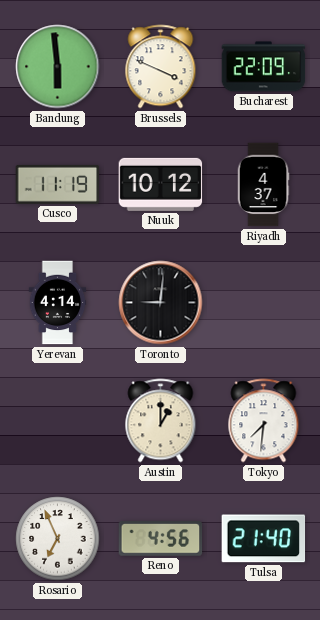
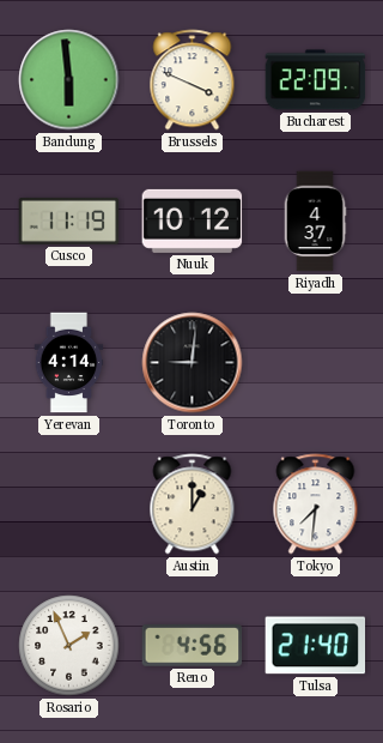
Rosario: 6:56 -> 1:56 (69, 646)
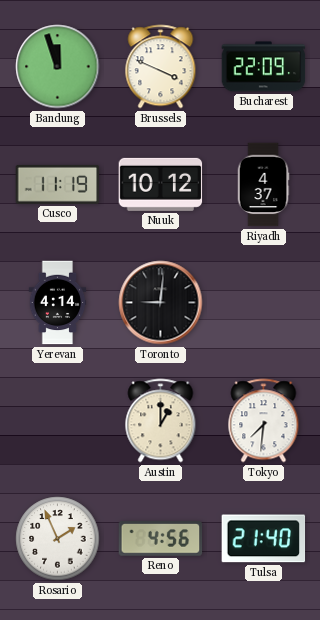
Bandung: 5:59 -> 11:57 (58, 67)
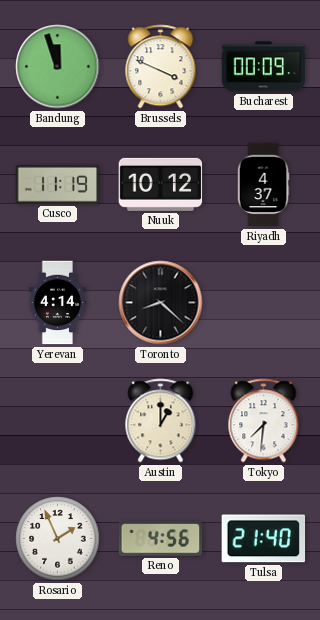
Bucharest: 22:09 -> 00:09 (264, 67)
Toronto: 9:01 -> 8:22 (161, 303)
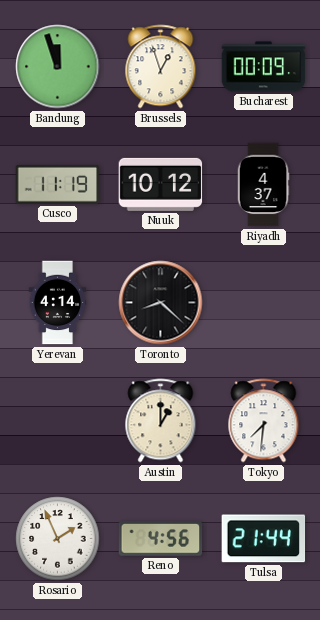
Brussels: 3:49 -> 12:57 (161, 67)
Tulsa: 21:40 -> 21:44 (264, 539)
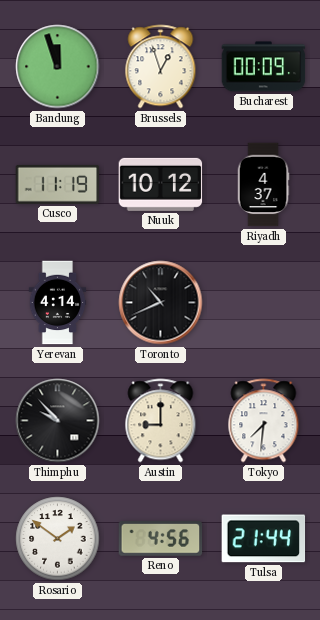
Toronto: 8:22 -> 10:41 (161, 303)
Thimphu: none -> 9:53 (58, 421)
Austin: 1:00 -> 9:00 (161, 421)
Rosario: 1:56 -> 1:51 (58, 539)
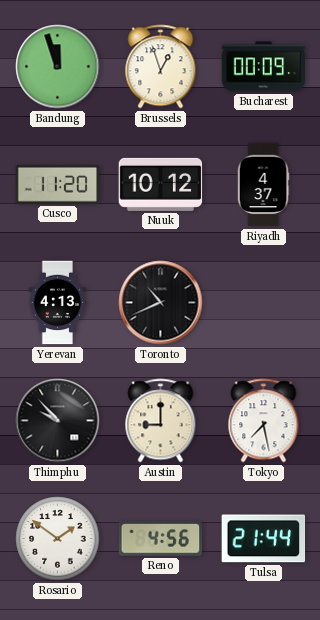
Cusco: 11:19 -> 11:20 (58, 184)
Yerevan: 4:14 -> 4:13 (58, 303)
Tokyo: 7:31 -> 7:28 (264, 421)
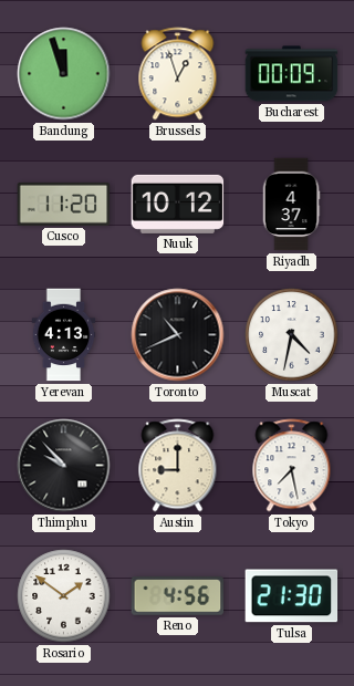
Muscat: none -> 4:32 (292, 335)
Tulsa: 21:44 -> 21:30 (292, 596)
